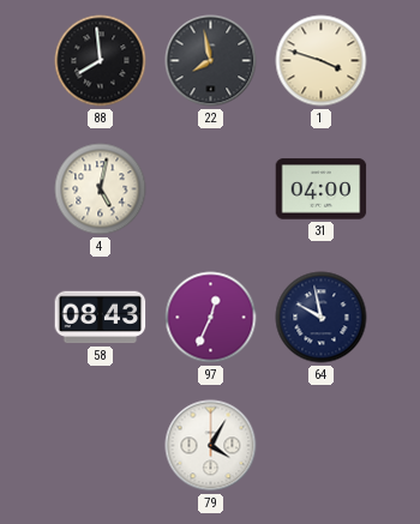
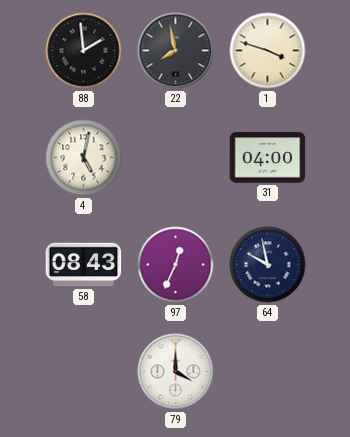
88: 7:59 -> 1:59 (84, 51)
79: 4:05 -> 4:00 (176, 372)
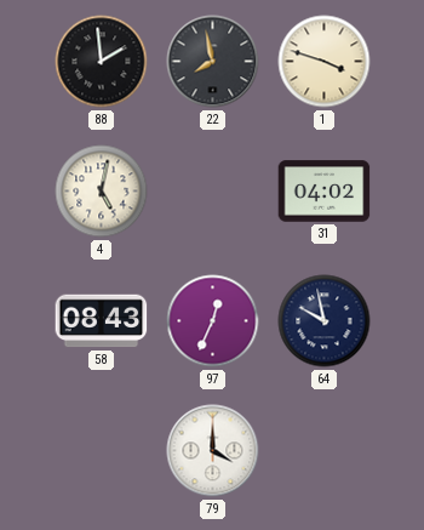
31: 04:00 -> 04:02 (325, 192)
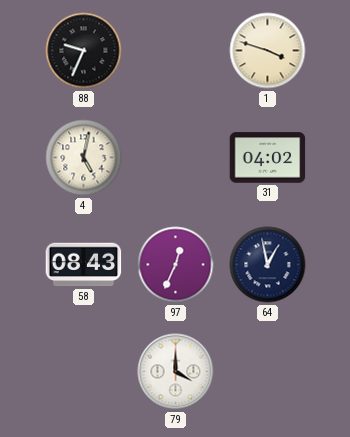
88: 1:59 -> 9:34 (84, 51)
22: 7:58 -> none (213, 62)
64: 9:58 -> 12:58 (268, 265)
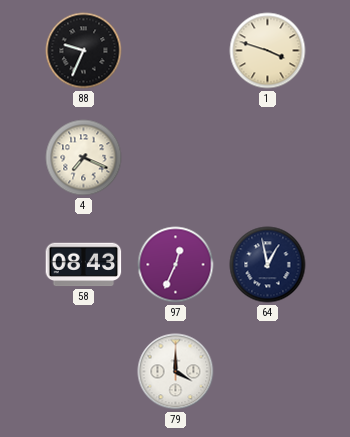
4: 5:02 -> 7:19 (84, 158)
31: 04:02 -> none (268, 158)
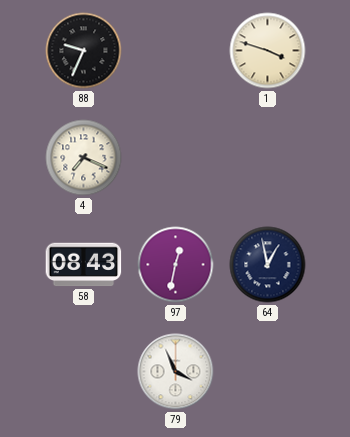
97: 12:34 -> 12:32 (176, 265)
79: 4:00 -> 3:56 (176, 372)
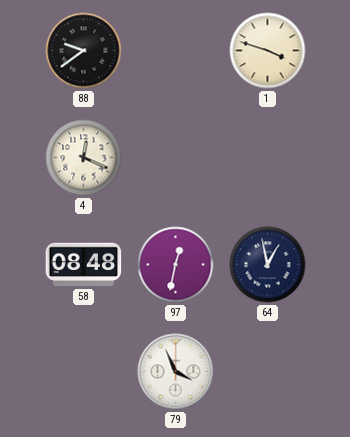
88: 9:34 -> 9:39 (84, 51)
4: 7:19 -> 12:19 (84, 158)
58: 08:43 -> 08:48 (84, 265)
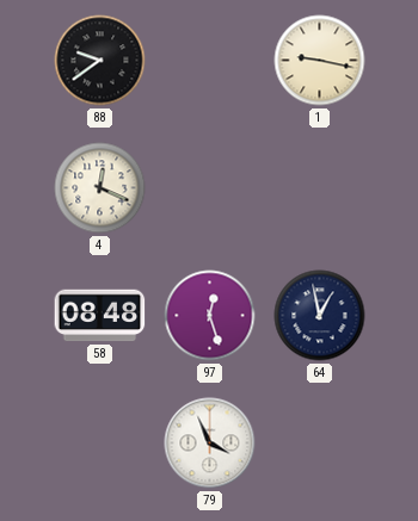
1: 3:48 -> 9:17 (320, 61)
97: 12:32 -> 12:27 (210, 316)
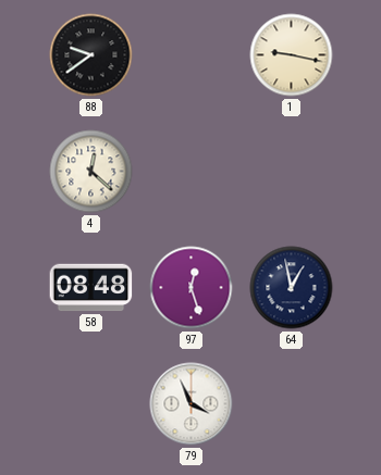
4: 12:19 -> 12:22 (91, 172)
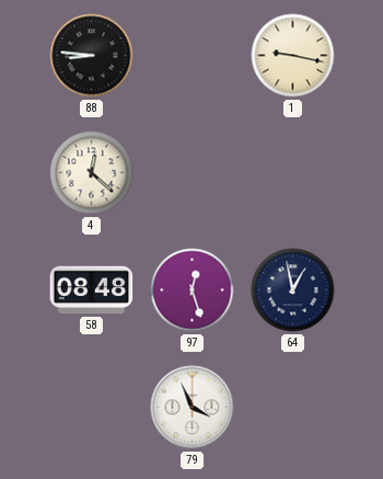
88: 9:39 -> 8:46 (92, 56)
